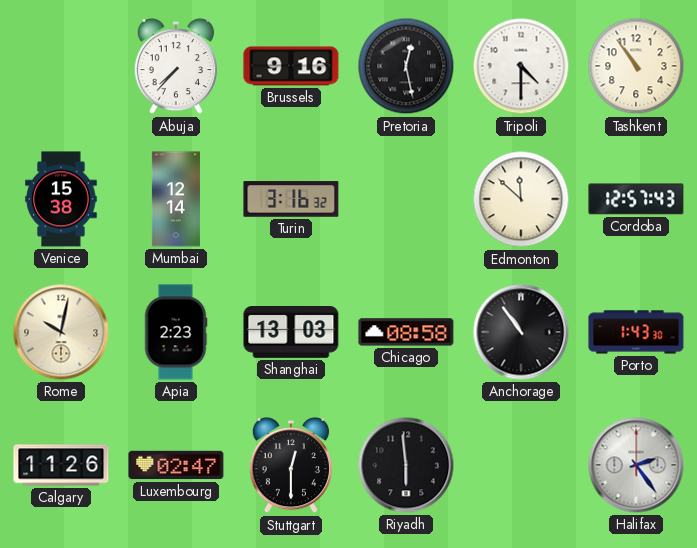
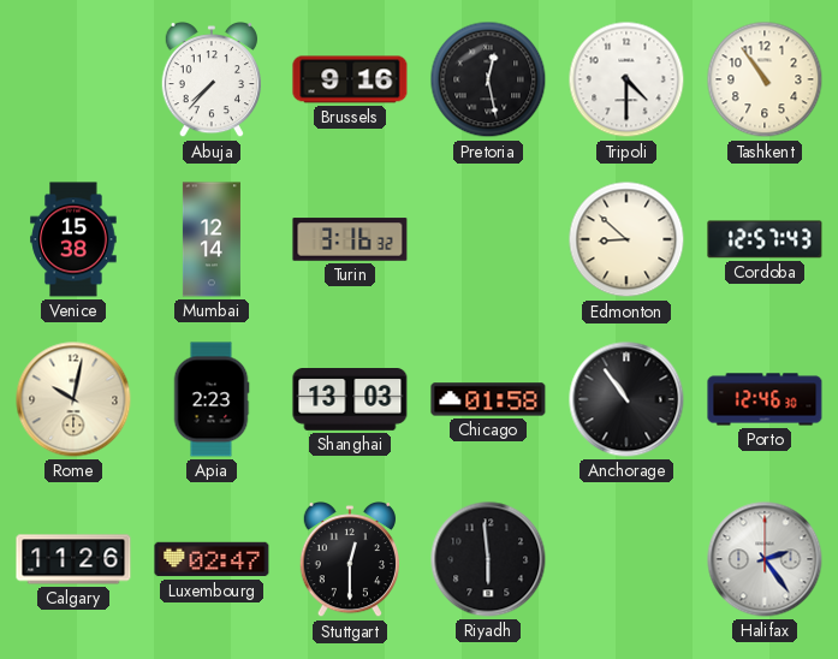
Edmonton: 11:52 -> 8:52 (626, 239)
Chicago: 08:58 -> 01:58 (488, 399)
Porto: 1:43 -> 12:46 (765, 399)
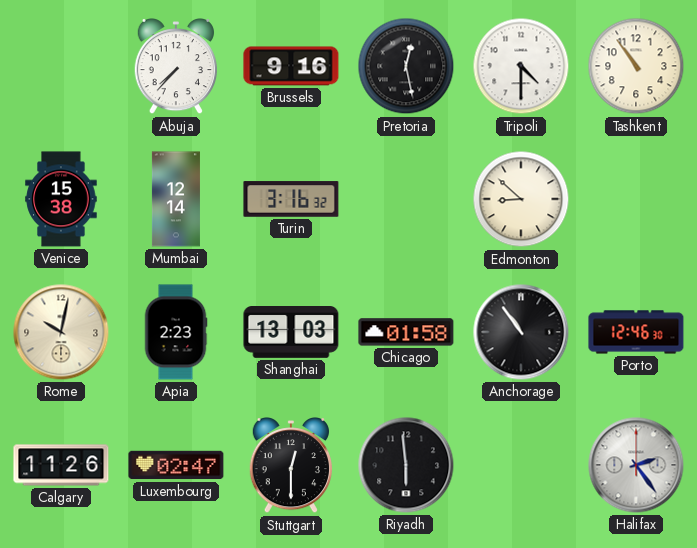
Cordoba: 12:57 -> none (765, 239)
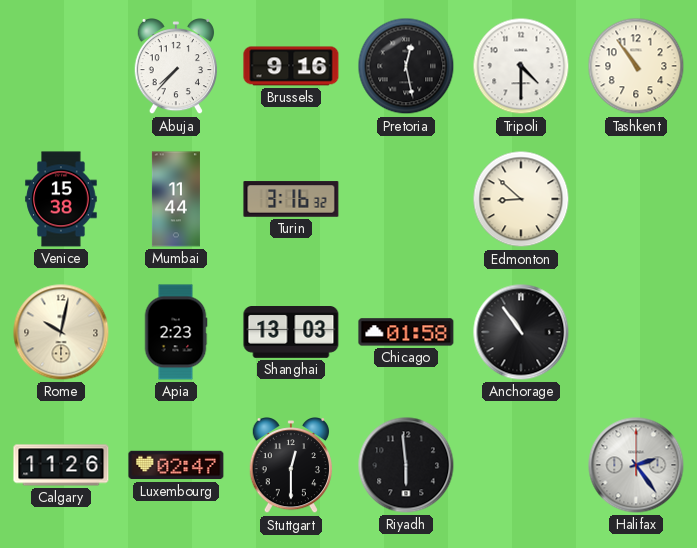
Mumbai: 12:14 -> 11:44 (176, 199)
Porto: 12:46 -> none (636, 332)
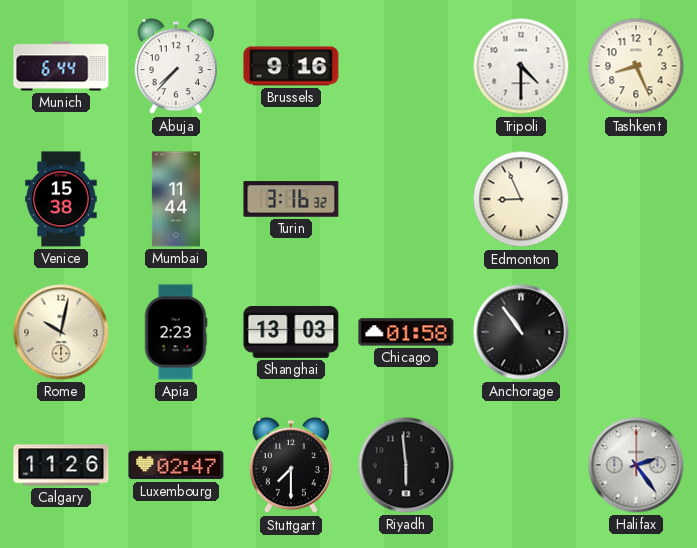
Munich: none -> 6:44 (61, 66)
Pretoria: 12:28 -> none (406, 66)
Tashkent: 10:54 -> 8:26 (636, 66)
Edmonton: 8:52 -> 8:56 (521, 199)
Stuttgart: 12:30 -> 7:30 (290, 466)
